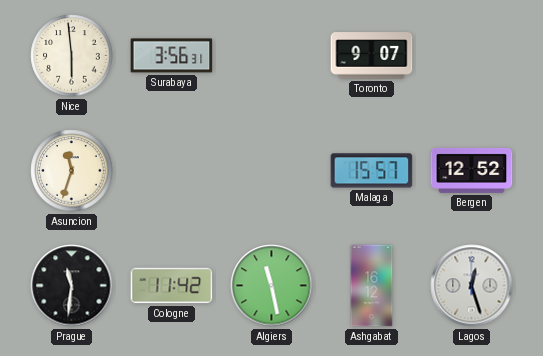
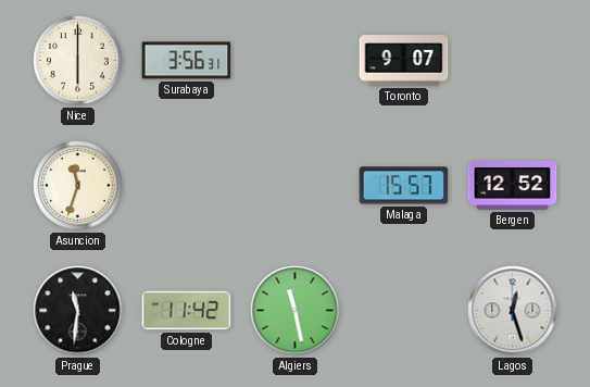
Nice: 5:59 -> 6:00 (78, 61)
Ashgabat: 16:12 -> none (372, 286)
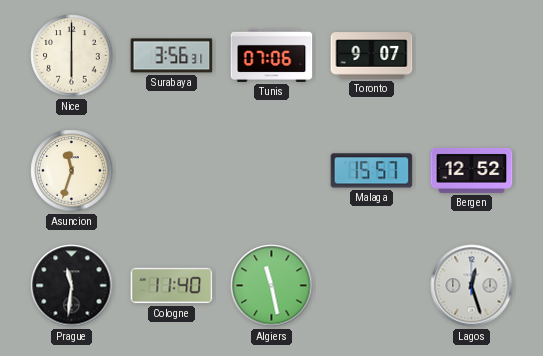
Tunis: none -> 07:06 (272, 55)
Cologne: 11:42 -> 11:40 (172, 286)
